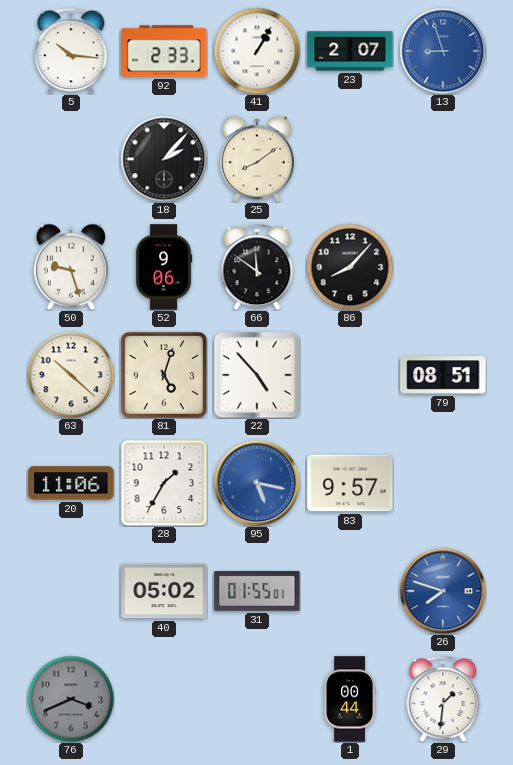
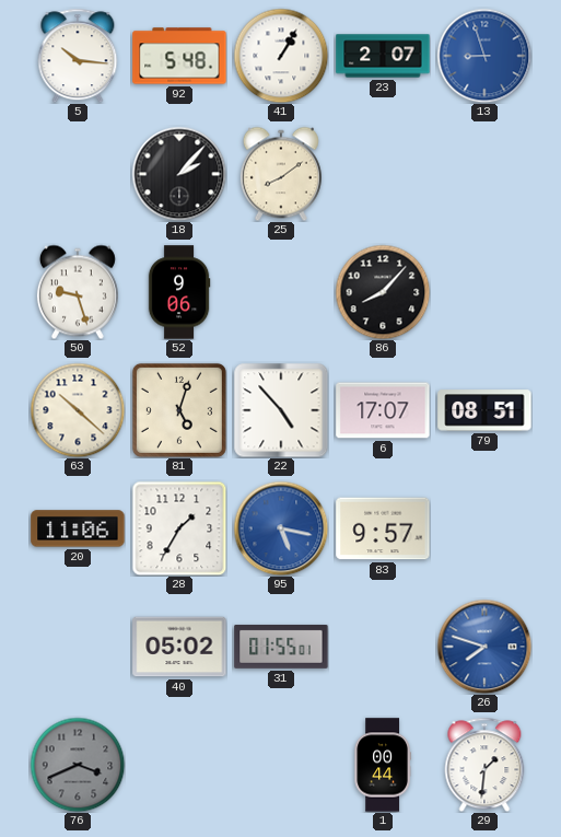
92: 2:33 -> 5:48 (179, 56)
66: 11:51 -> none (257, 267)
6: none -> 17:07 (383, 410)
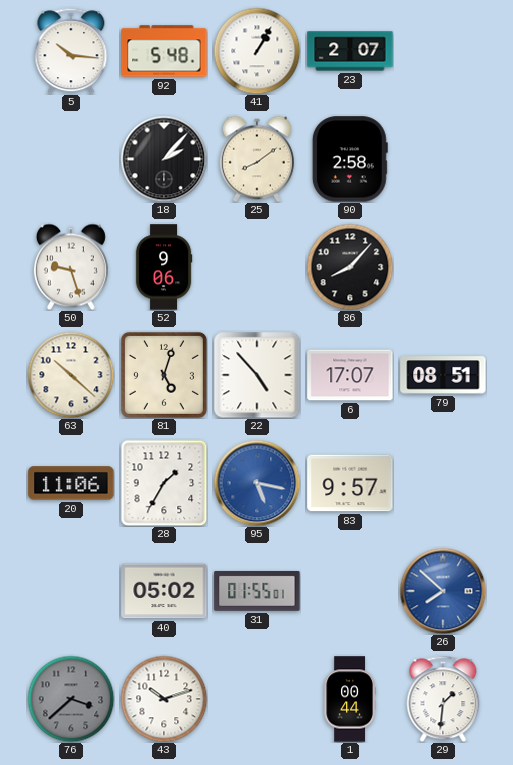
13: 8:57 -> none (484, 56)
90: none -> 2:58 (350, 159)
26: 7:48 -> 7:52 (443, 591)
76: 3:41 -> 3:38 (71, 699)
43: none -> 10:12 (164, 699)
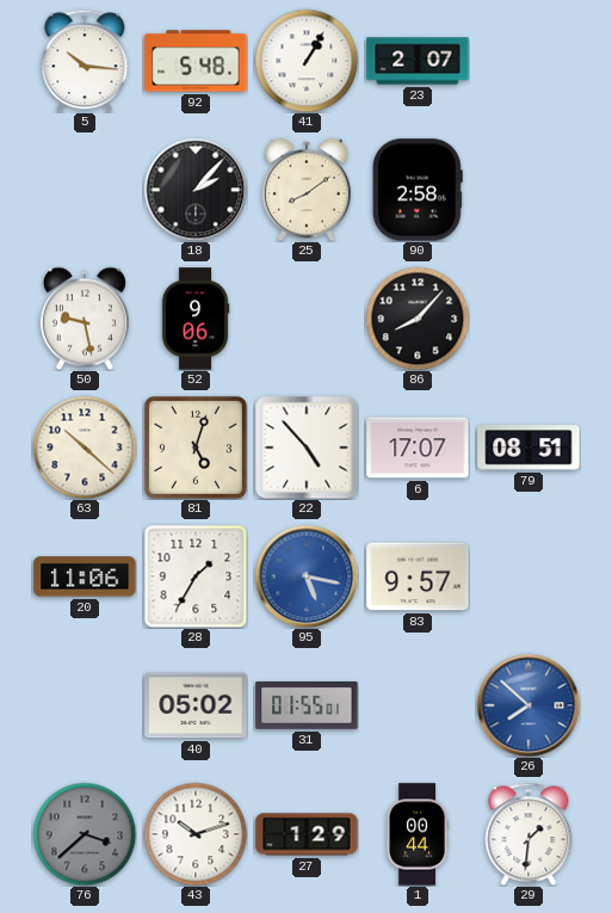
50: 9:27 -> 9:28 (85, 319)
27: none -> 1:29 (307, 834)
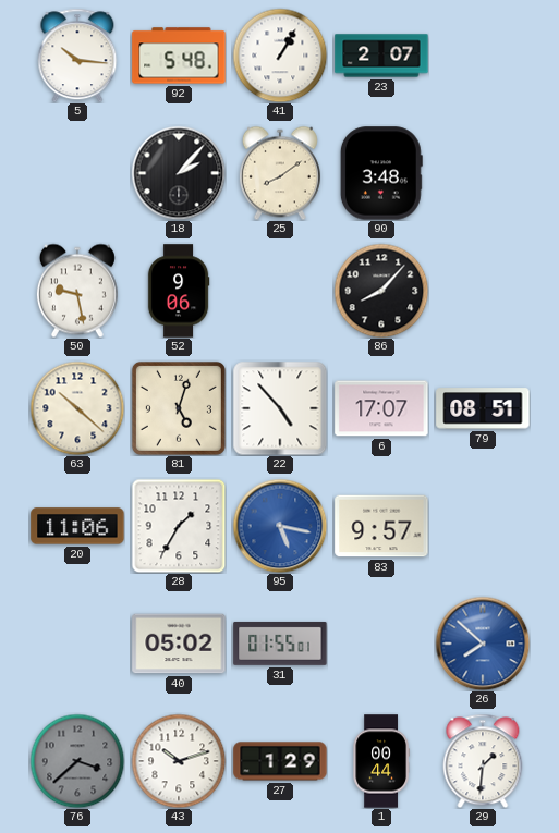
90: 2:58 -> 3:48 (381, 173)
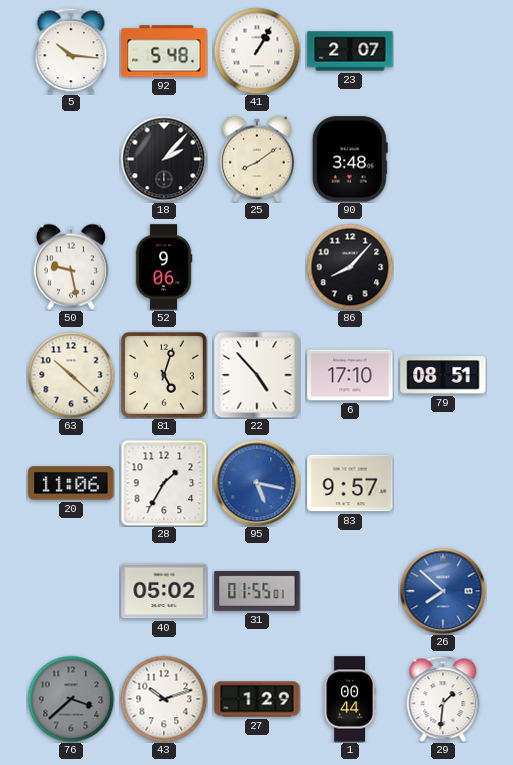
6: 17:07 -> 17:10 (350, 375)
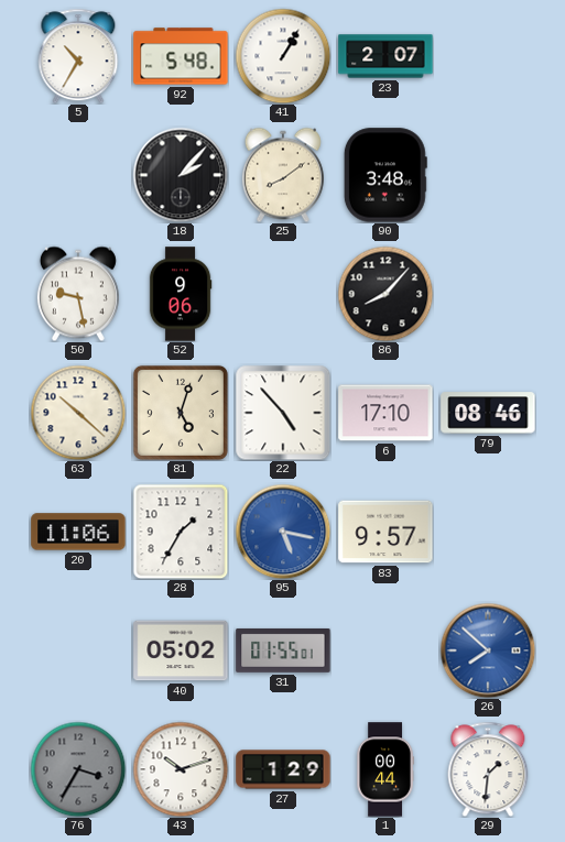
5: 10:16 -> 10:35 (78, 56)
79: 08:51 -> 08:46 (488, 413)
76: 3:38 -> 3:35 (78, 769)
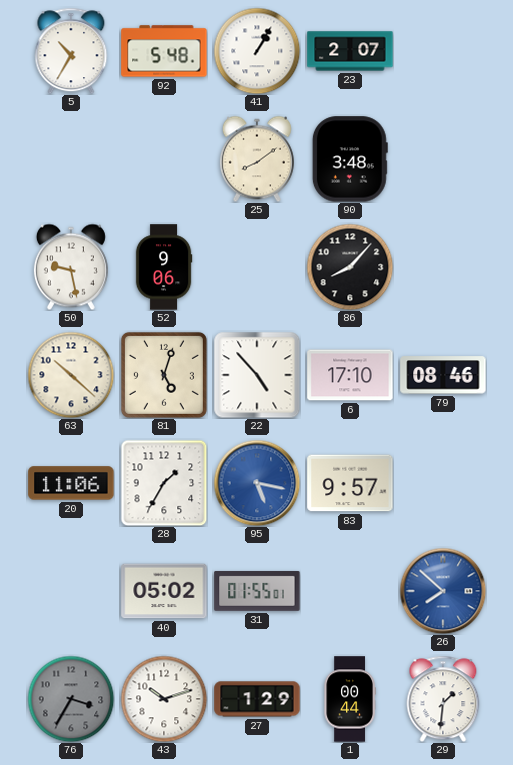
18: 2:07 -> none (181, 175)
